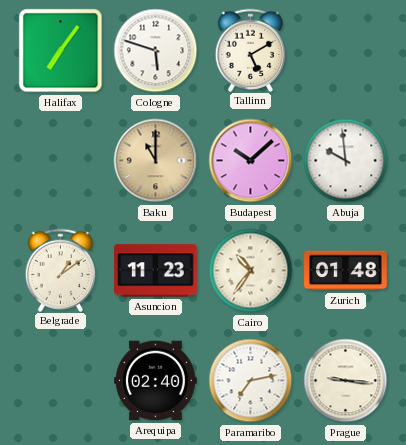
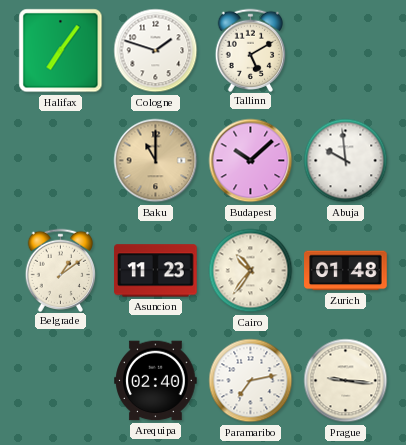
Cologne: 5:48 -> 1:48 (156, 51)
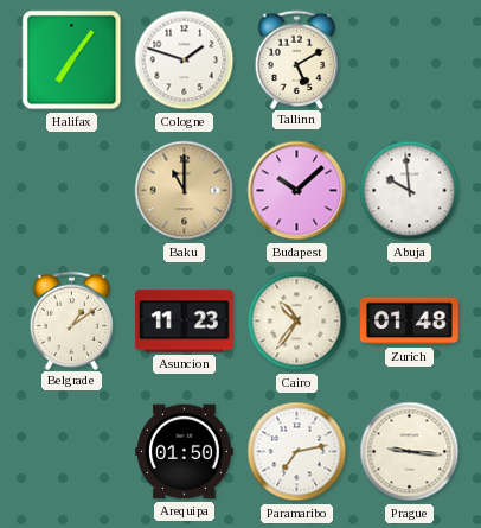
Arequipa: 02:40 -> 01:50 (185, 452)
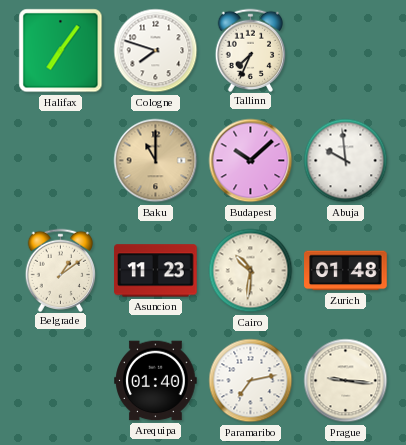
Cologne: 1:48 -> 7:48 (156, 51)
Tallinn: 5:10 -> 7:34 (251, 50)
Cairo: 10:36 -> 10:31 (251, 271)
Arequipa: 01:50 -> 01:40 (156, 381)
